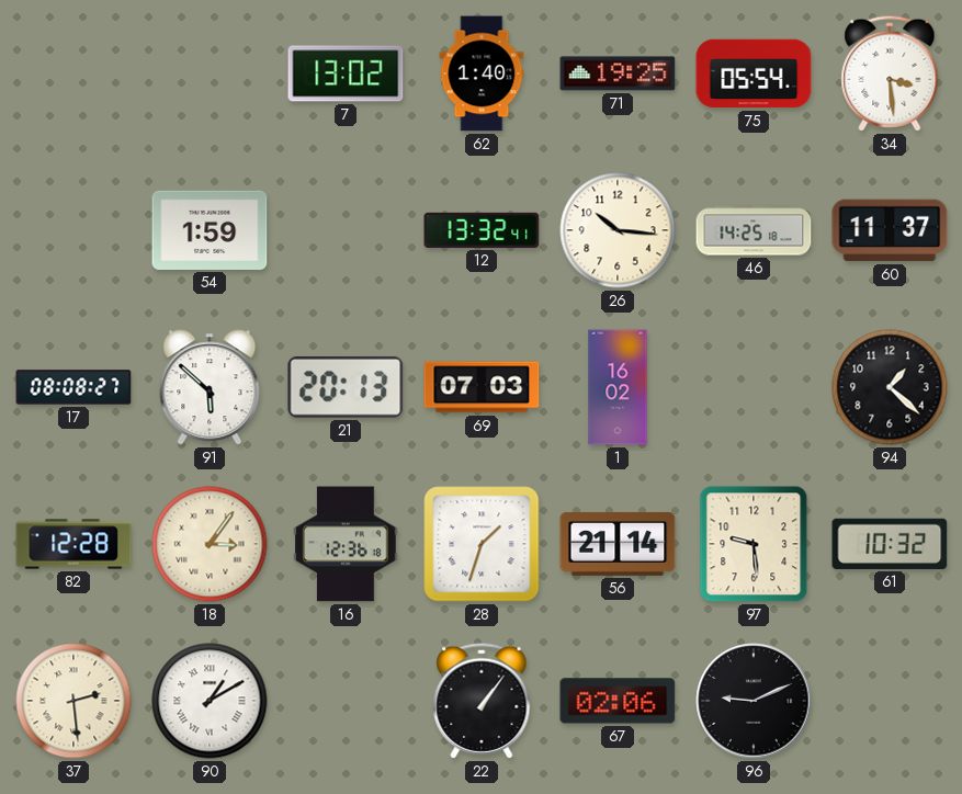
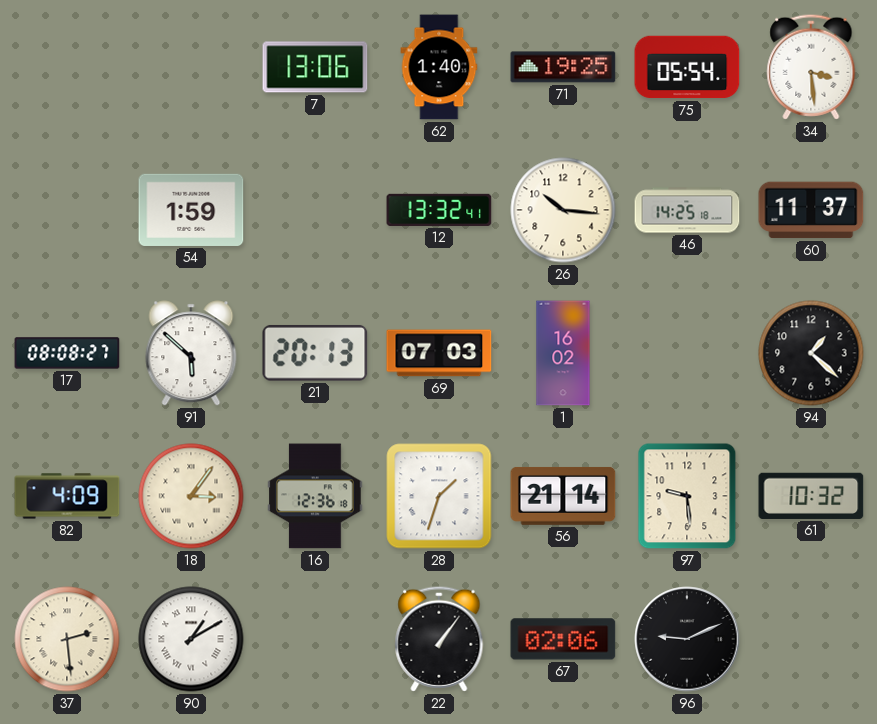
7: 13:02 -> 13:06 (315, 67)
82: 12:28 -> 4:09 (67, 496)
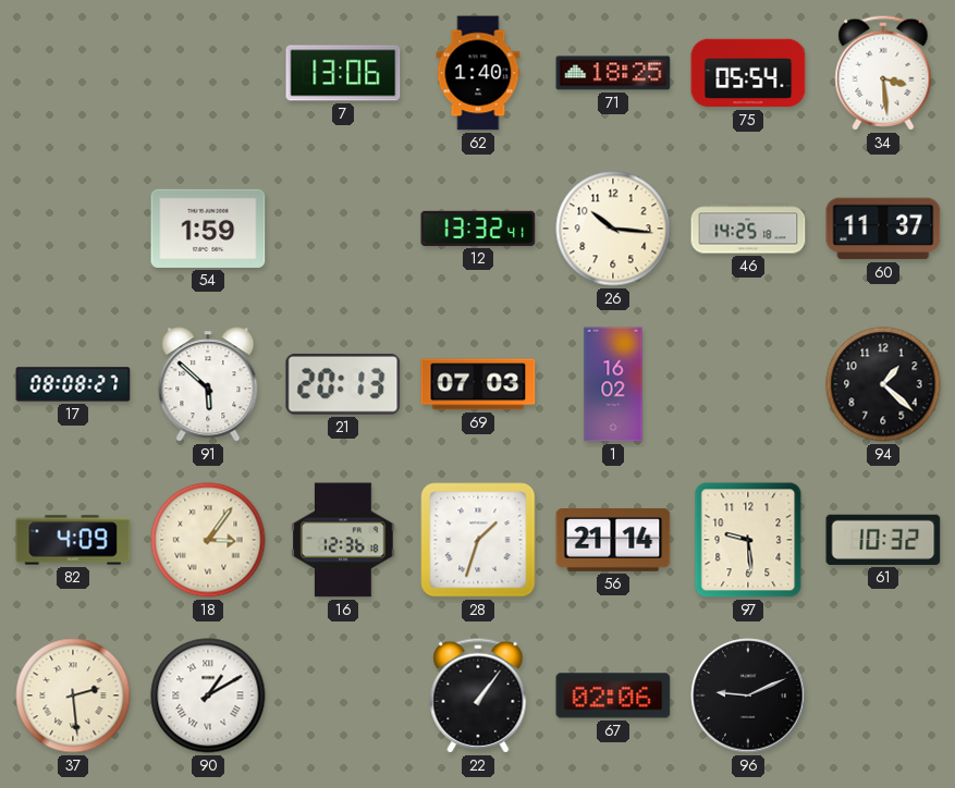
71: 19:25 -> 18:25 (613, 73)
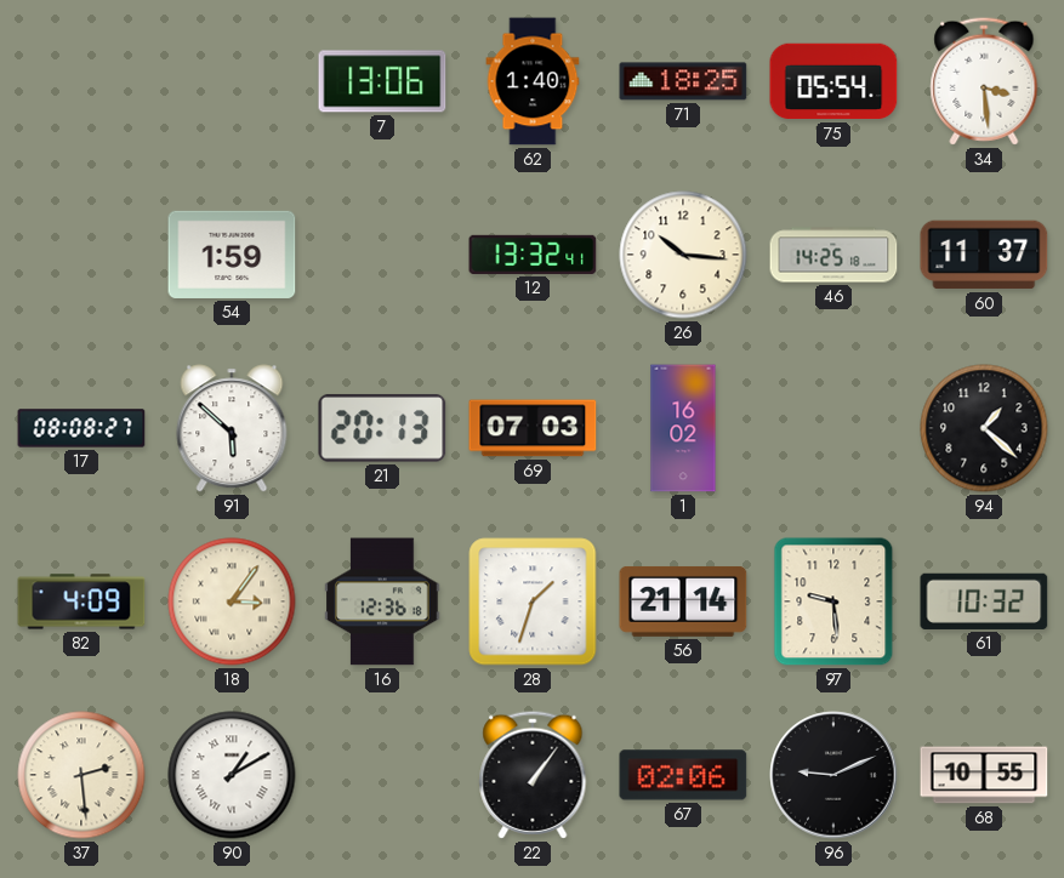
68: none -> 10:55 (984, 775)
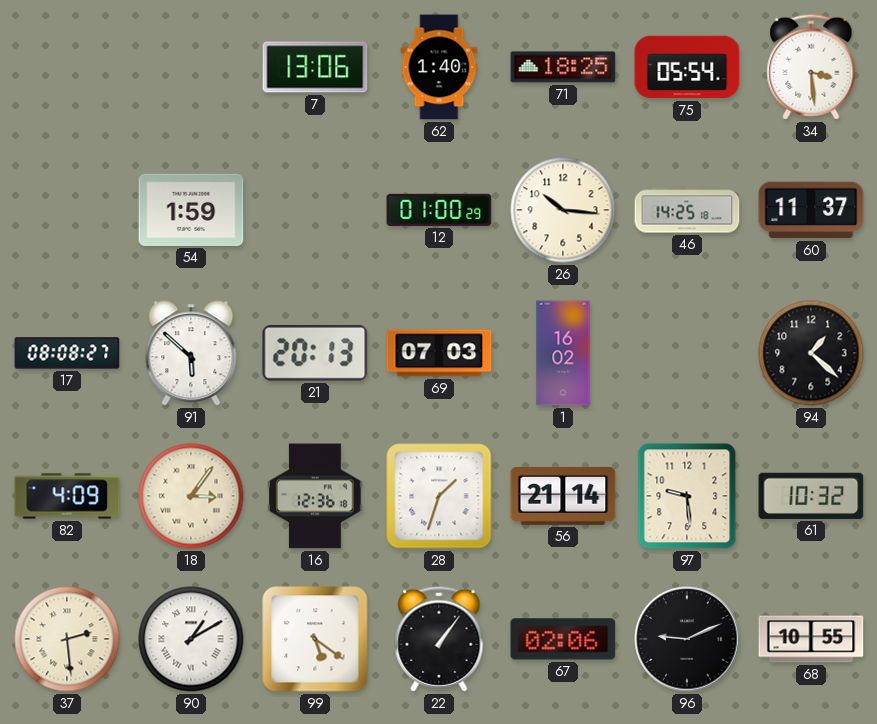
12: 13:32 -> 01:00 (439, 210)
99: none -> 5:21 (315, 639)
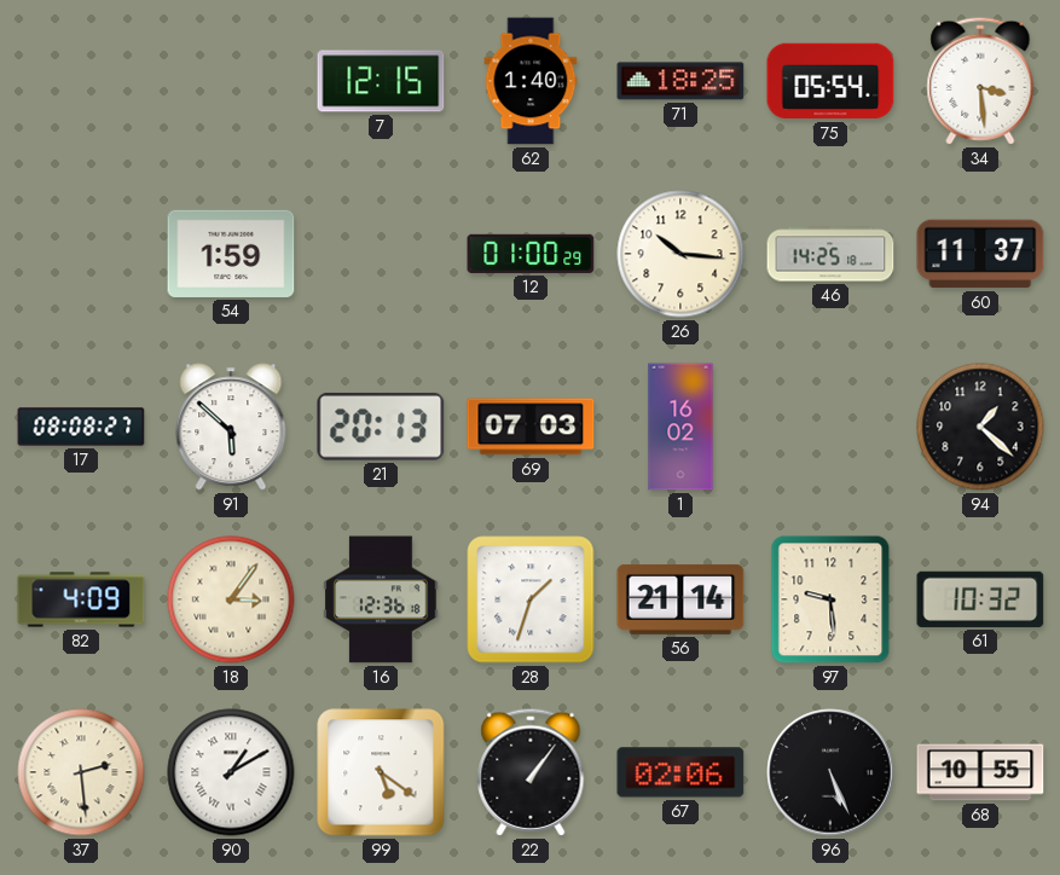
7: 13:06 -> 12:15 (381, 81)
96: 9:11 -> 5:26 (830, 772)
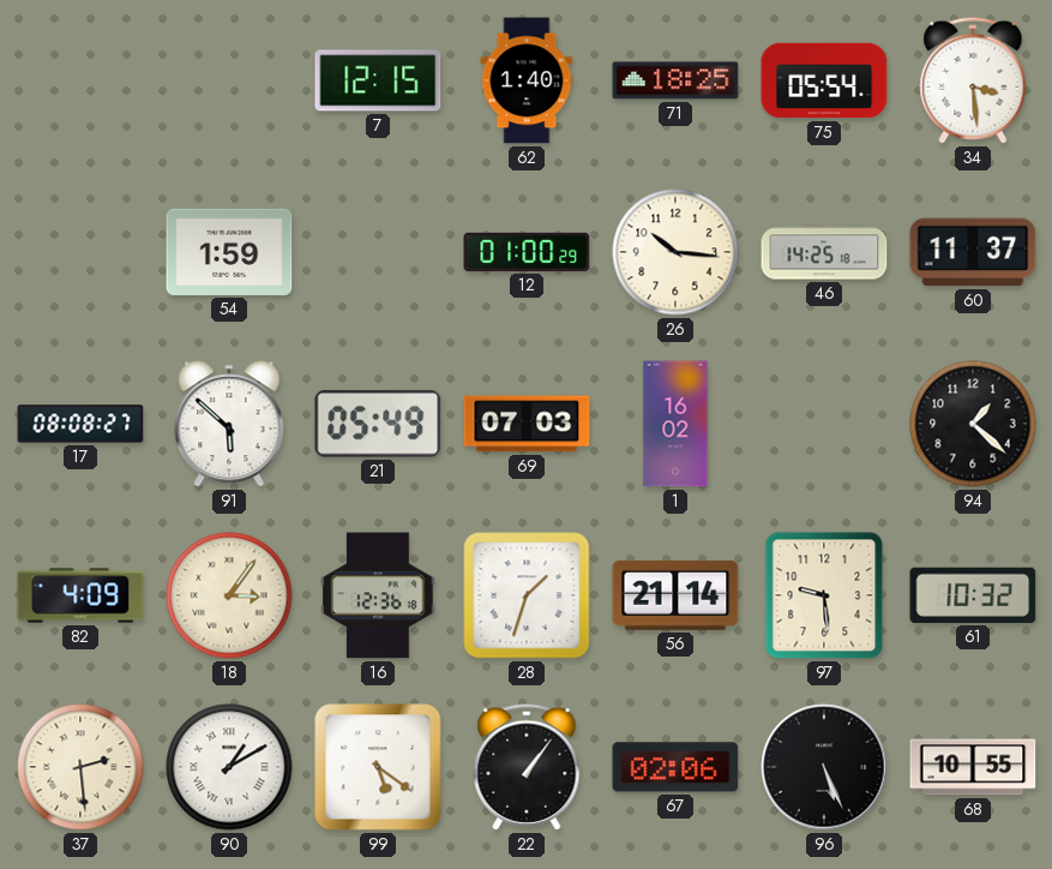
21: 20:13 -> 05:49 (378, 424)
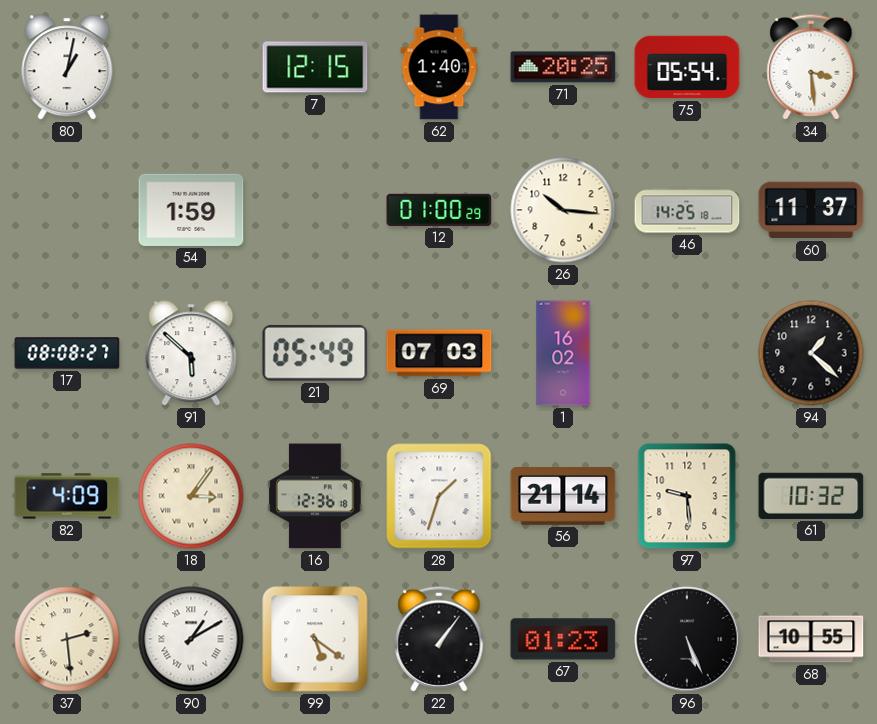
80: none -> 1:02 (67, 67)
71: 18:25 -> 20:25 (563, 67)
67: 02:06 -> 01:23 (563, 639)
